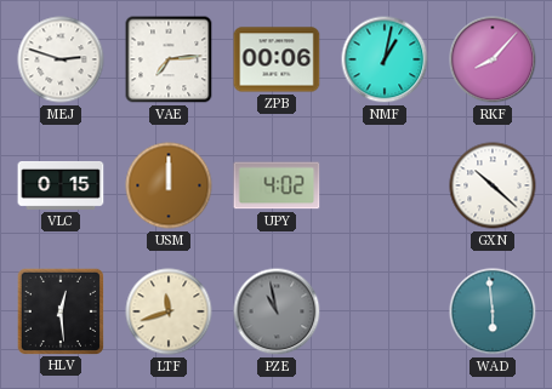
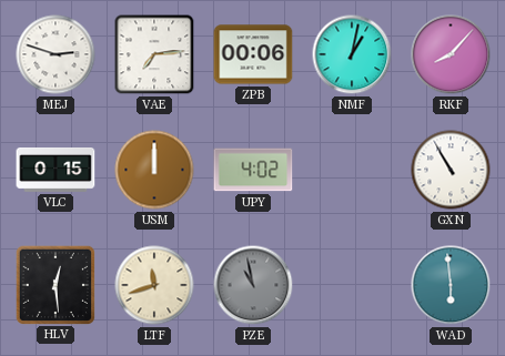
GXN: 10:22 -> 10:55 (451, 170)
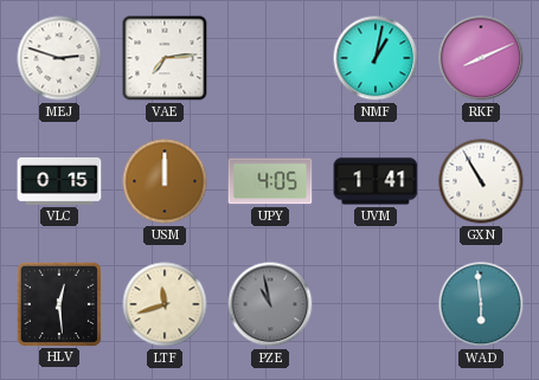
ZPB: 00:06 -> none (253, 54)
RKF: 8:07 -> 8:11 (481, 58)
UPY: 4:02 -> 4:05 (270, 181)
UVM: none -> 1:41 (376, 181)
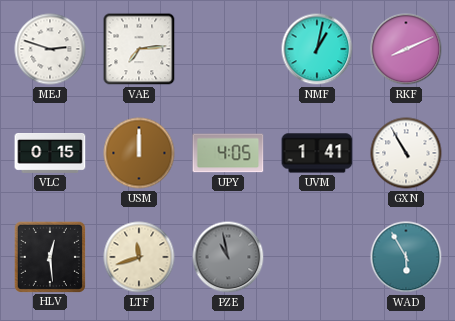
WAD: 5:59 -> 5:55 (406, 257)
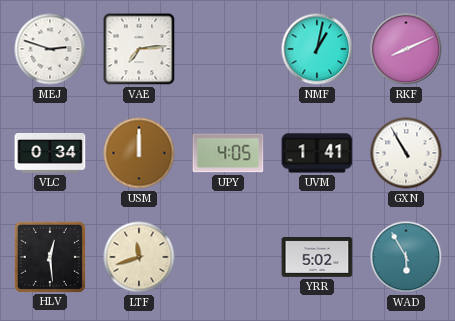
VLC: 0:15 -> 0:34 (50, 154)
PZE: 10:58 -> none (228, 257)
YRR: none -> 5:02 (317, 258)
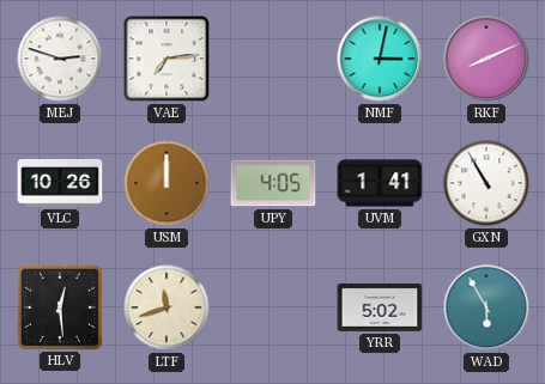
NMF: 1:02 -> 3:02 (380, 59)
VLC: 0:34 -> 10:26 (60, 184)
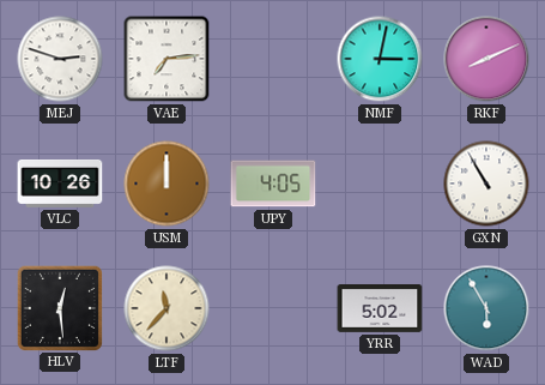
UVM: 1:41 -> none (380, 183)
LTF: 11:42 -> 11:37 (166, 308)
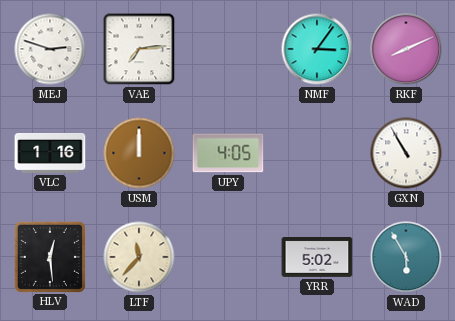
NMF: 3:02 -> 3:06 (317, 49)
VLC: 10:26 -> 1:16 (50, 154)
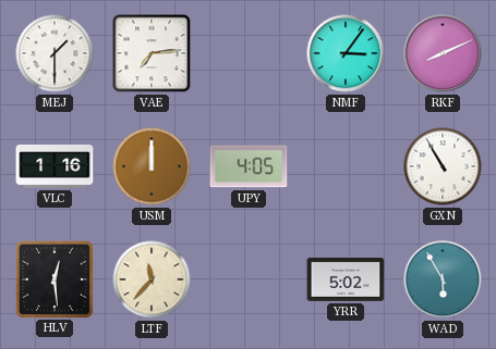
MEJ: 2:48 -> 1:30 (55, 53)
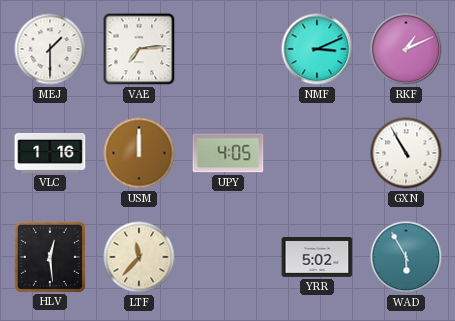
NMF: 3:06 -> 3:11 (317, 49)
RKF: 8:11 -> 1:11 (406, 49)
